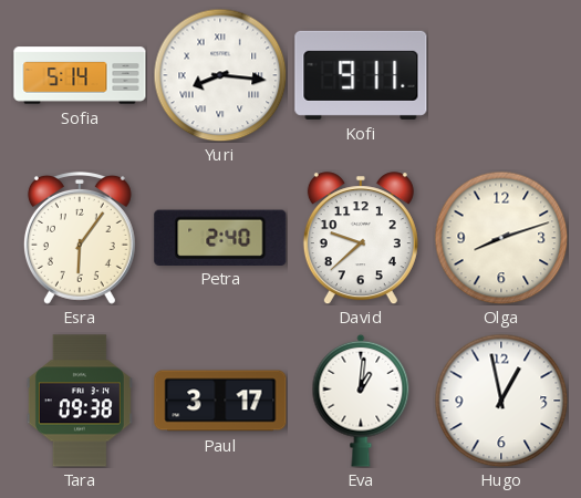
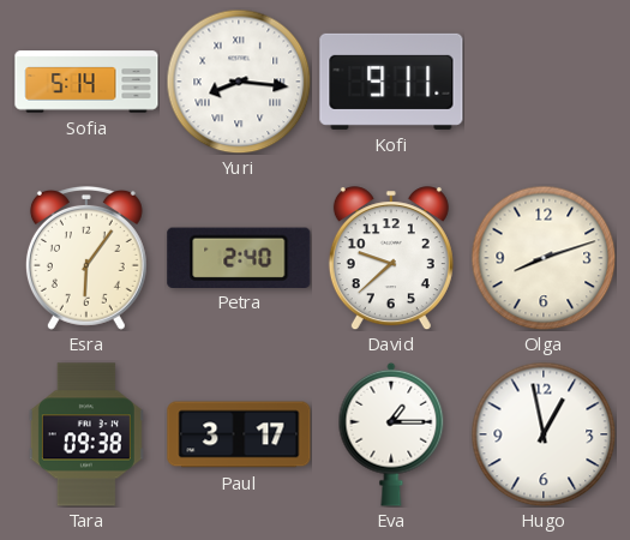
Eva: 1:01 -> 1:15 (391, 434)
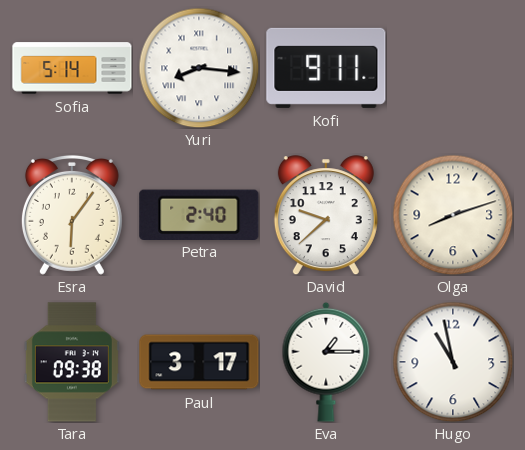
Hugo: 12:58 -> 10:58 (453, 362)
